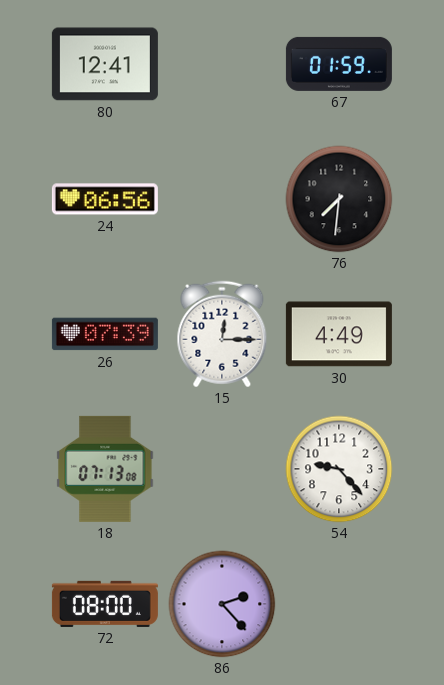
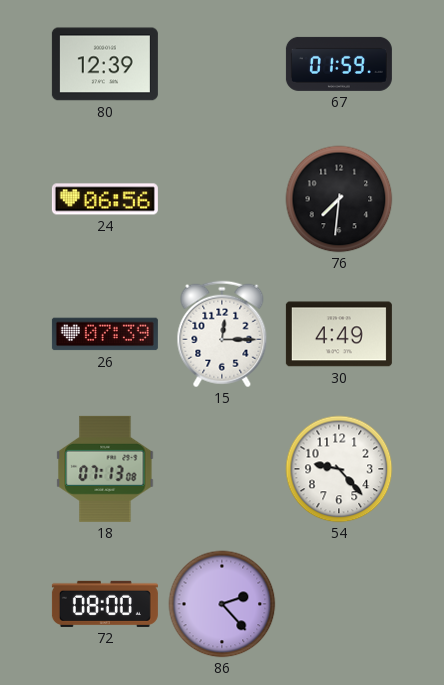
80: 12:41 -> 12:39 (105, 64)
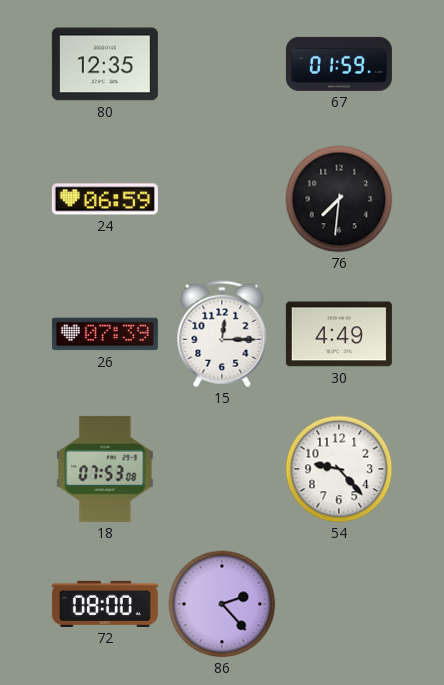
80: 12:39 -> 12:35 (105, 64)
24: 06:56 -> 06:59 (105, 199)
18: 07:13 -> 07:53 (105, 469)
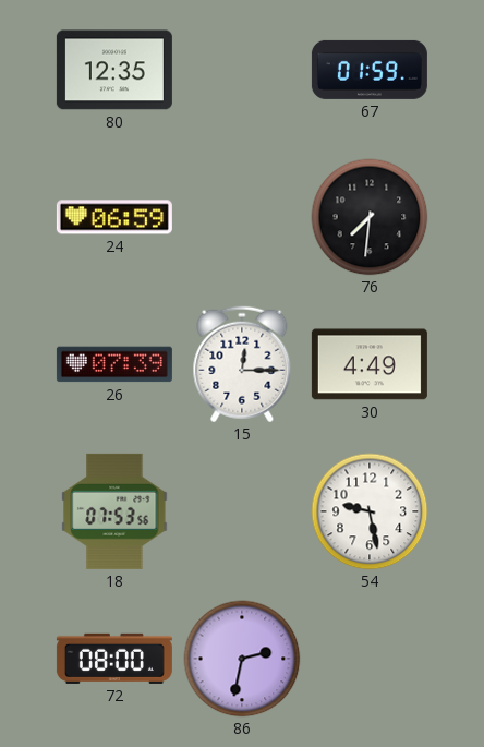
18: 07:53:08 -> 07:53:56 (114, 511)
54: 9:23 -> 9:28 (370, 511)
86: 2:23 -> 2:32 (242, 659)
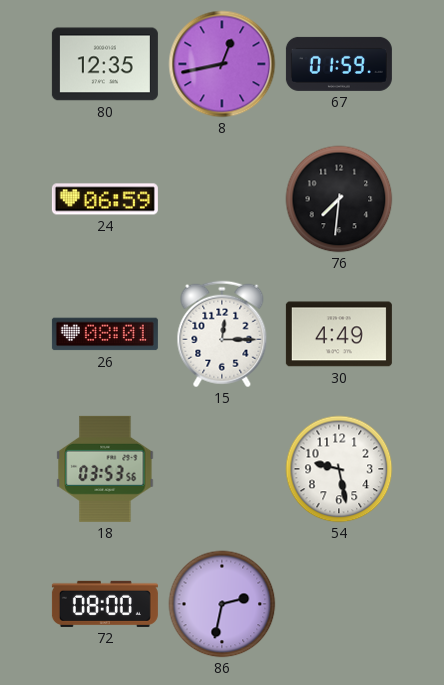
8: none -> 12:43 (222, 64)
26: 07:39 -> 08:01 (105, 334)
18: 07:53 -> 03:53 (105, 469)
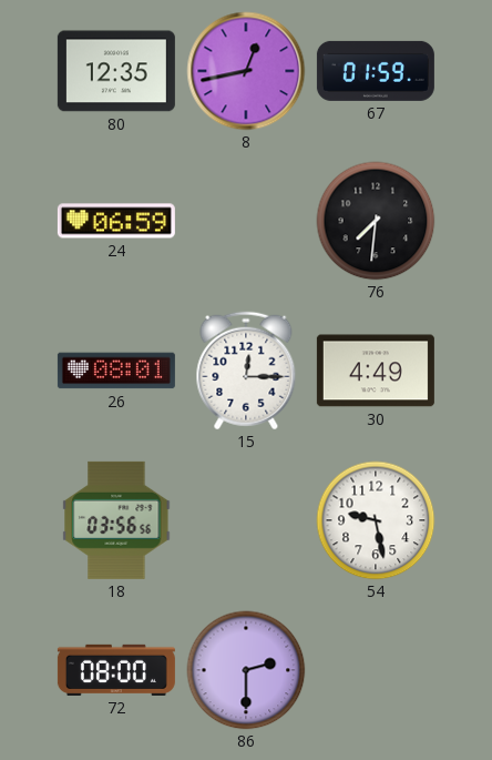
18: 03:53 -> 03:56 (116, 520)
86: 2:32 -> 2:30 (246, 670)
